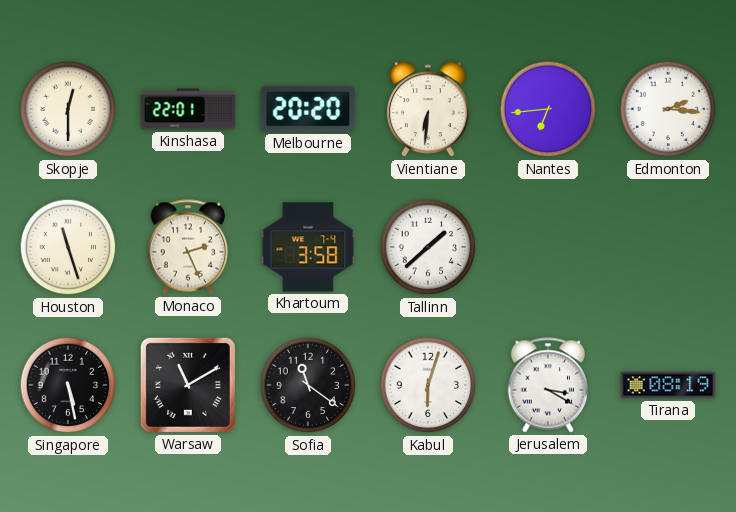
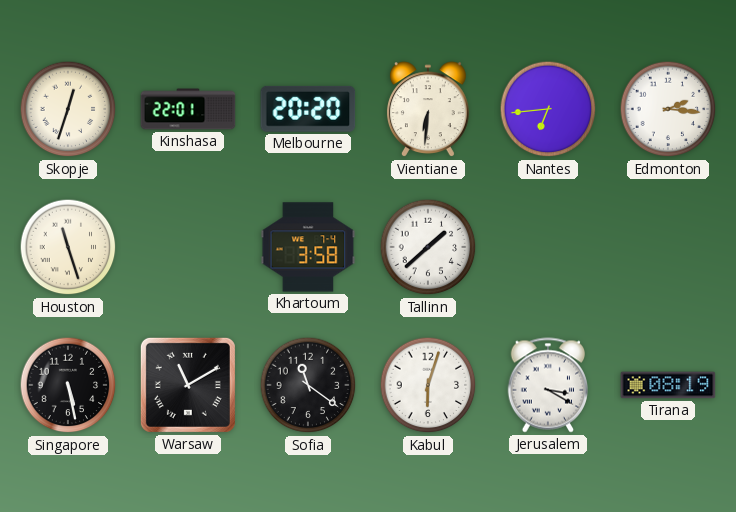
Skopje: 12:30 -> 12:33 (68, 109)
Monaco: 2:26 -> none (187, 247)
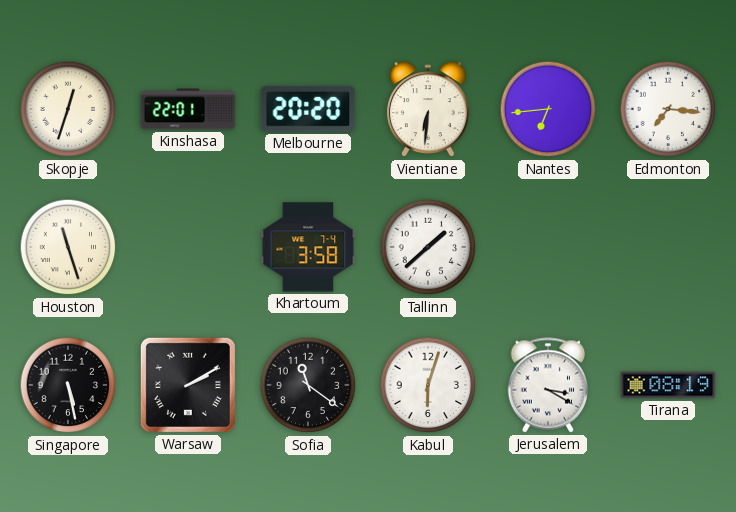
Edmonton: 2:16 -> 7:16 (668, 109)
Warsaw: 11:10 -> 2:10 (188, 385)
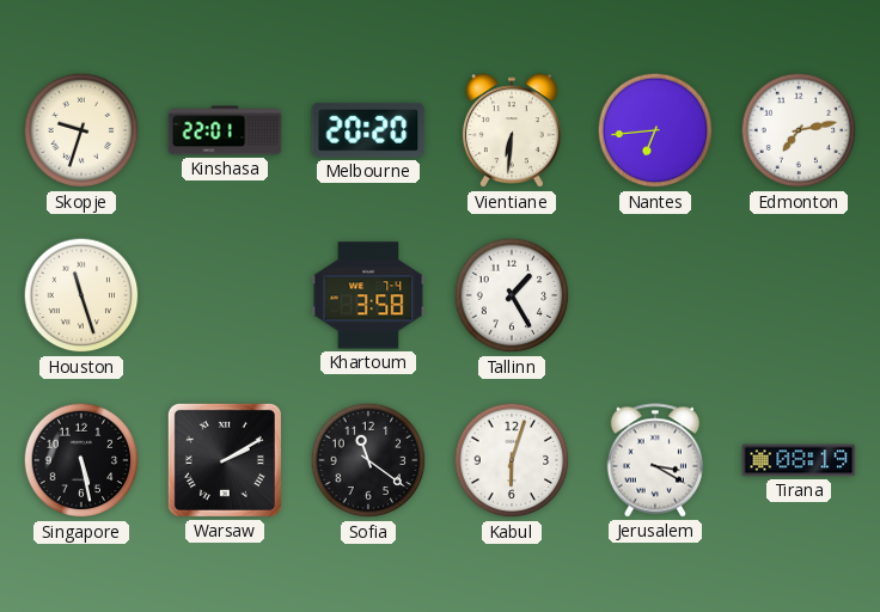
Skopje: 12:33 -> 9:33 (81, 130)
Edmonton: 7:16 -> 7:13 (799, 130)
Tallinn: 1:38 -> 1:25 (512, 295)
